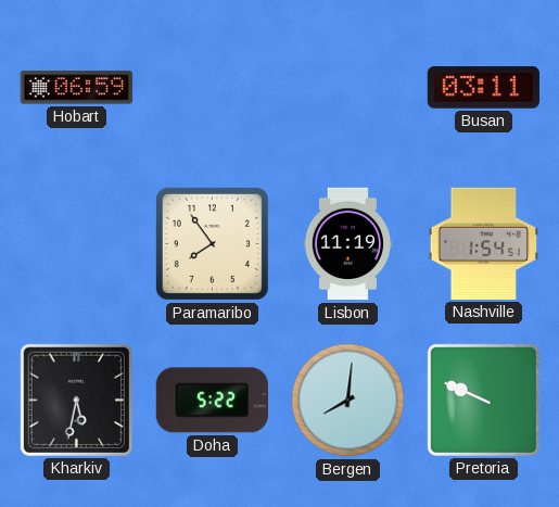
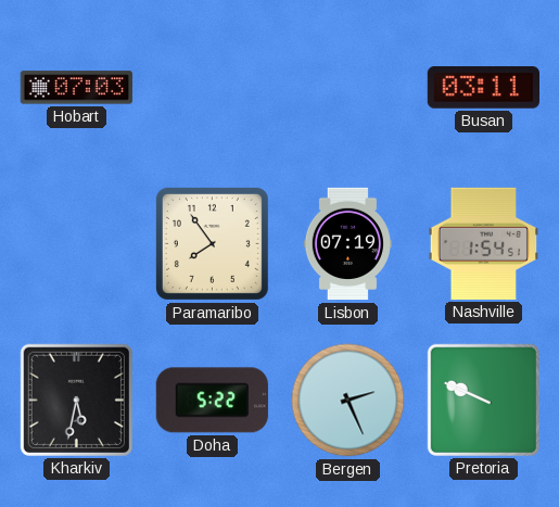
Hobart: 06:59 -> 07:03 (76, 88)
Lisbon: 11:19 -> 07:19 (347, 244)
Bergen: 8:01 -> 2:26 (348, 401)
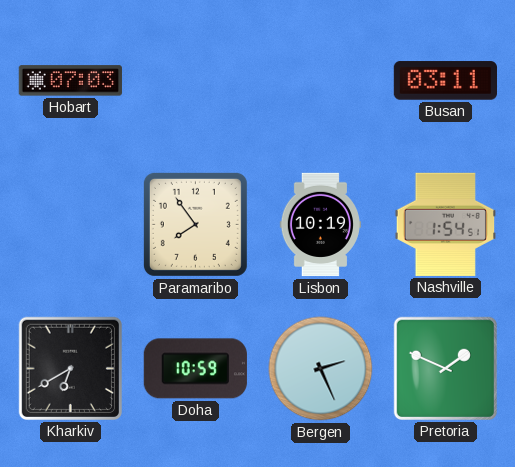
Lisbon: 07:19 -> 10:19 (320, 225)
Kharkiv: 5:32 -> 6:40 (70, 368)
Doha: 5:22 -> 10:59 (195, 369)
Pretoria: 9:49 -> 1:49 (445, 368)
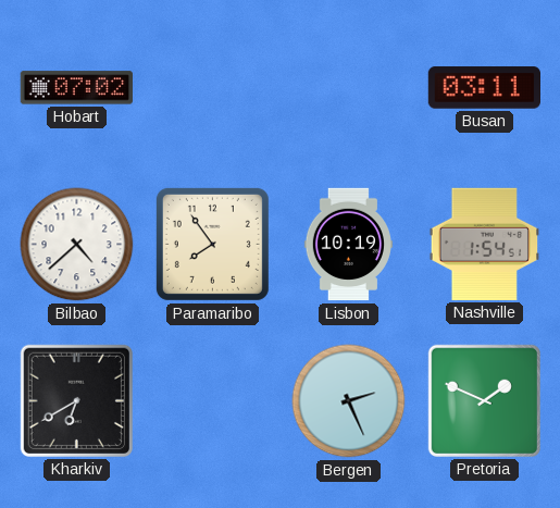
Hobart: 07:03 -> 07:02 (76, 88)
Bilbao: none -> 4:38 (77, 245)
Doha: 10:59 -> none (195, 369)
